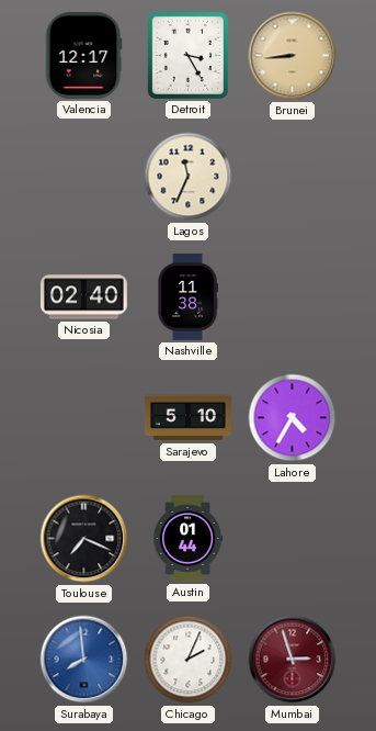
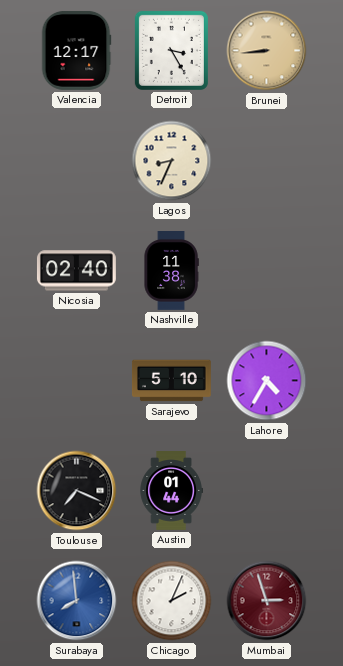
Lagos: 11:34 -> 8:34 (172, 161)
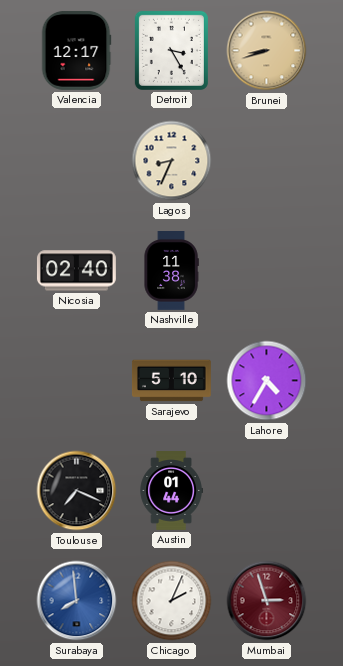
Brunei: 8:44 -> 8:42 (267, 51)
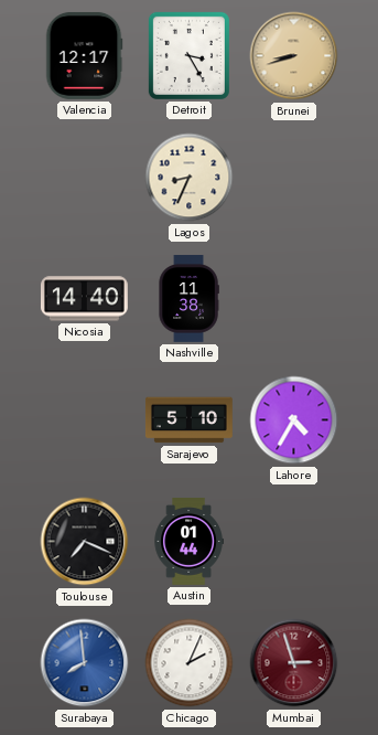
Nicosia: 02:40 -> 14:40 (84, 299)
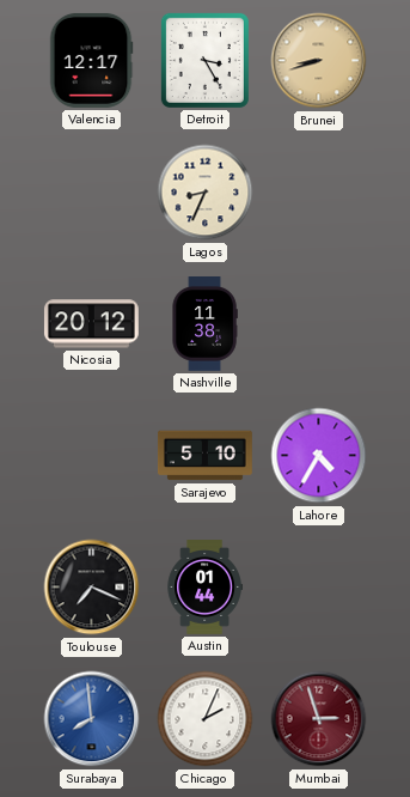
Nicosia: 14:40 -> 20:12 (91, 324)
